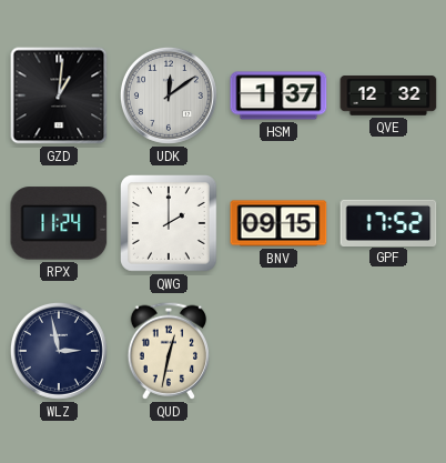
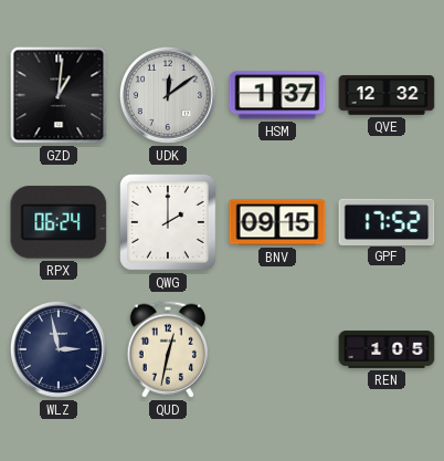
RPX: 11:24 -> 06:24 (59, 222)
REN: none -> 1:05 (387, 349)
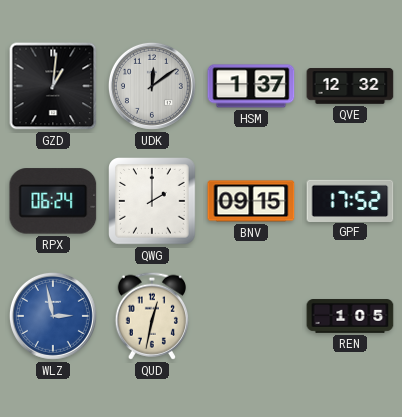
WLZ dial: navy -> blue (53, 316)
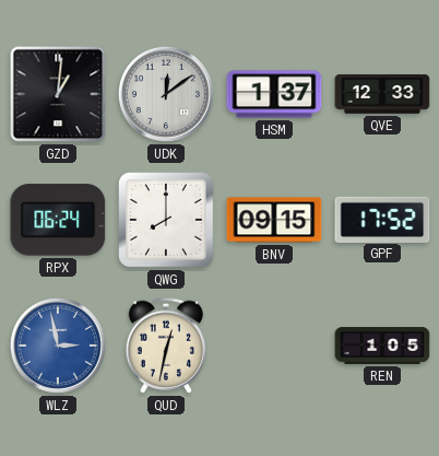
QVE: 12:32 -> 12:33 (382, 94)
QWG: 2:00 -> 8:00 (167, 221)
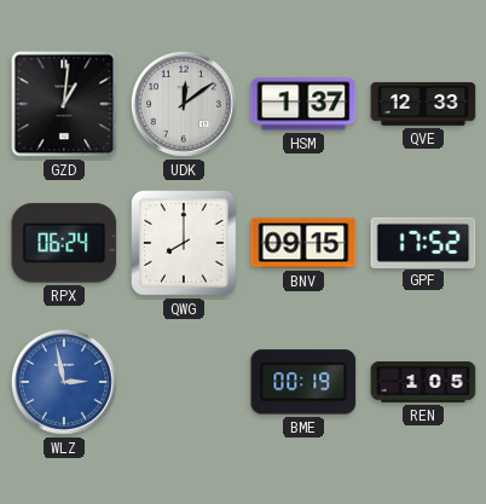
QUD: 12:32 -> none (165, 346)
BME: none -> 00:19 (303, 382)
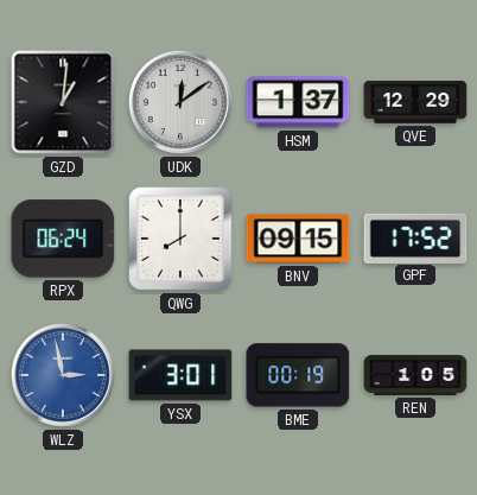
QVE: 12:33 -> 12:29 (415, 102)
YSX: none -> 3:01 (180, 375)
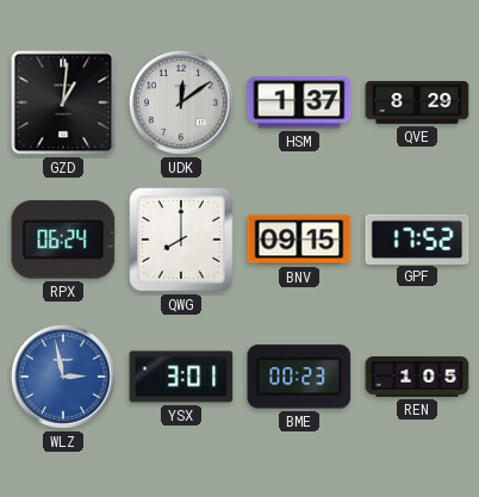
QVE: 12:29 -> 8:29 (417, 102)
BME: 00:19 -> 00:23 (299, 377)
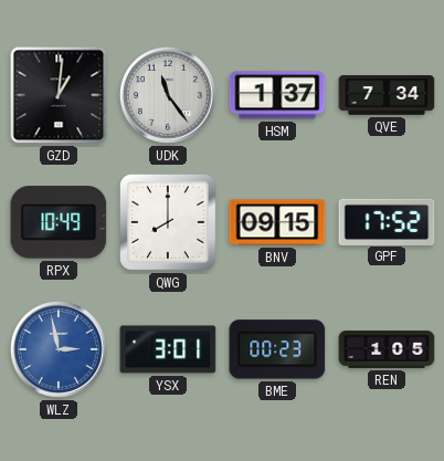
UDK: 12:09 -> 11:24 (168, 95)
QVE: 8:29 -> 7:34 (387, 95)
RPX: 06:24 -> 10:49 (59, 222)
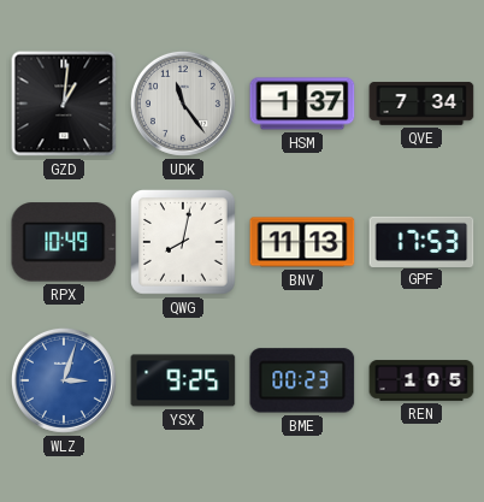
QWG: 8:00 -> 8:02 (184, 243)
BNV: 09:15 -> 11:13 (302, 242)
GPF: 17:52 -> 17:53 (421, 241)
WLZ: 2:58 -> 3:03 (64, 380)
YSX: 3:01 -> 9:25 (183, 380)
